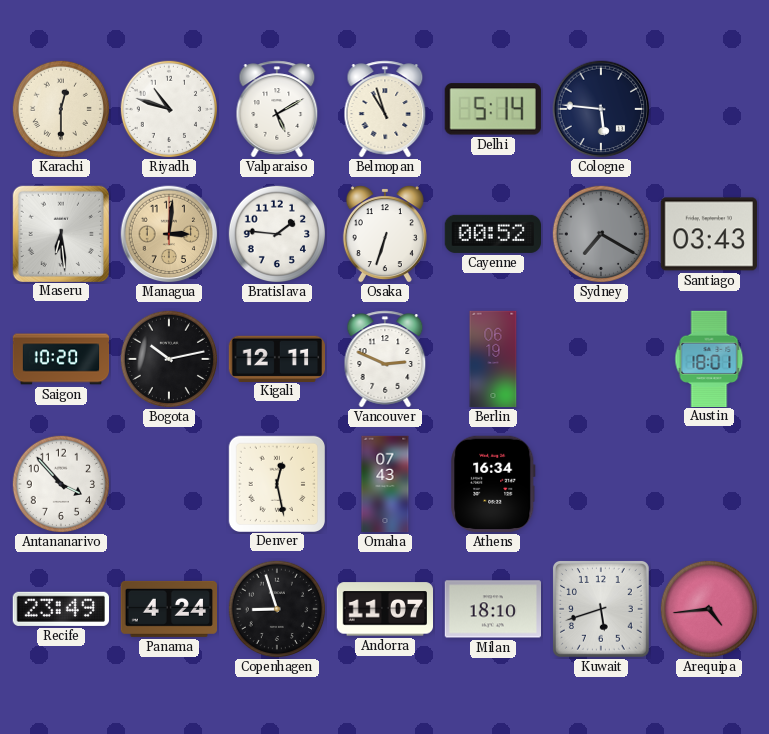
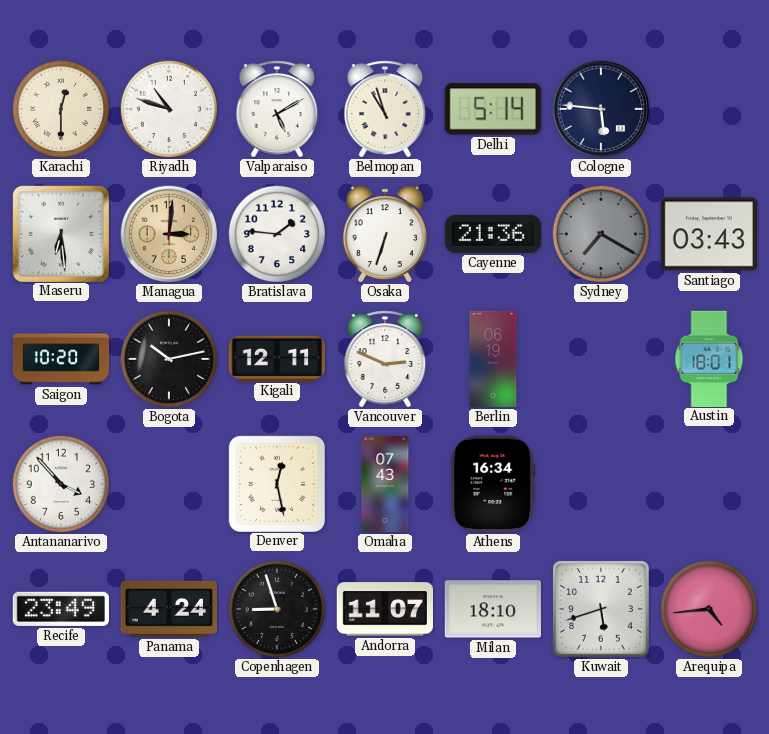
Cayenne: 00:52 -> 21:36 (492, 234)
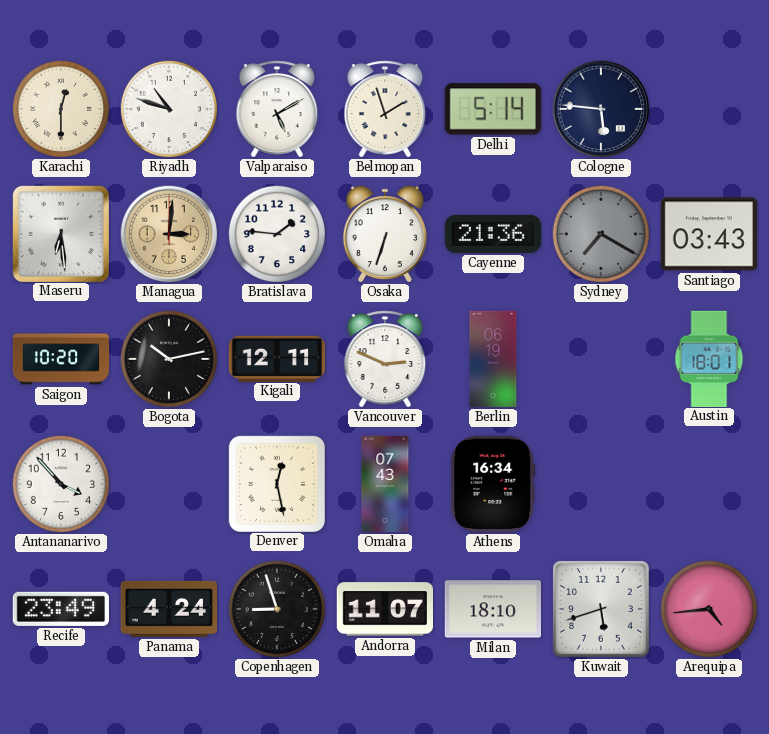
Belmopan: 10:57 -> 1:57 (385, 109)
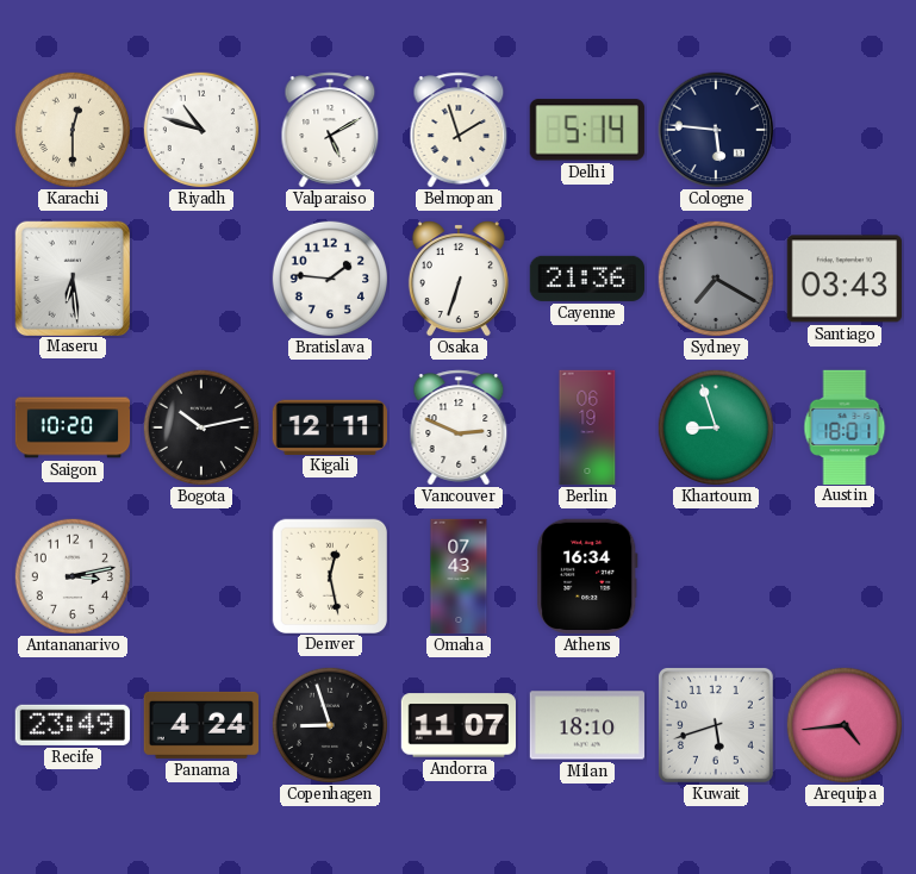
Managua: 3:01 -> none (169, 234)
Khartoum: none -> 8:57 (715, 426)
Antananarivo: 3:53 -> 3:13 (71, 575)
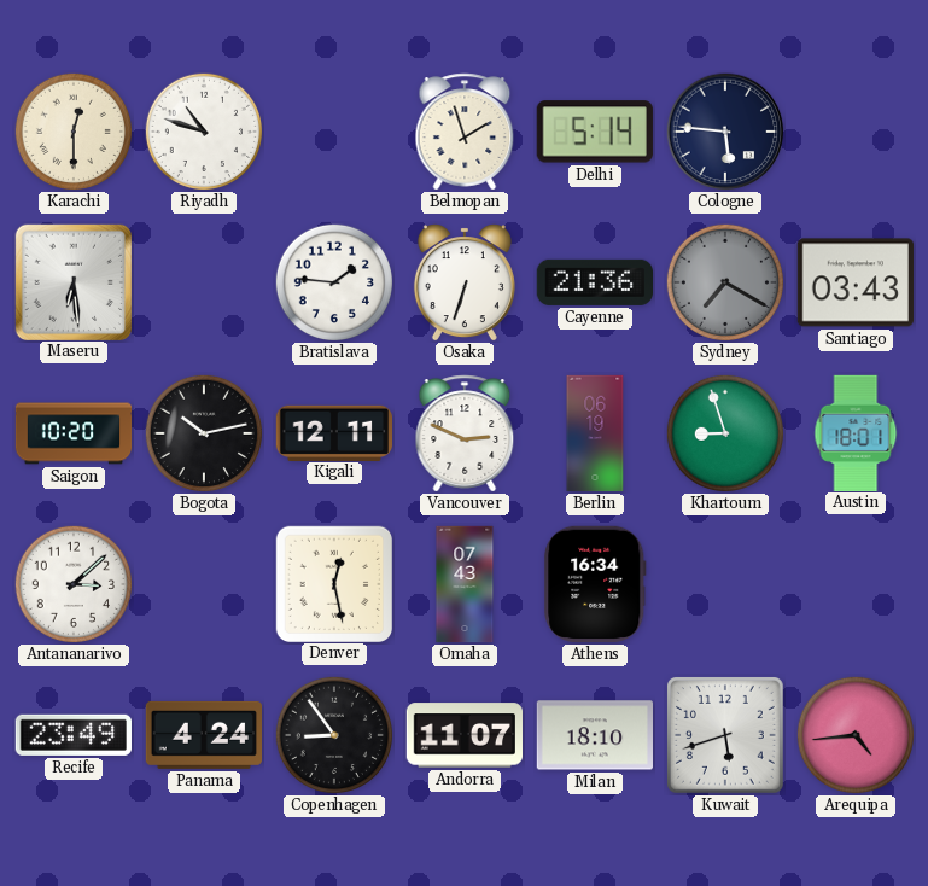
Valparaiso: 5:10 -> none (330, 130)
Antananarivo: 3:13 -> 3:08 (72, 583)
Copenhagen: 8:57 -> 8:54 (333, 734)
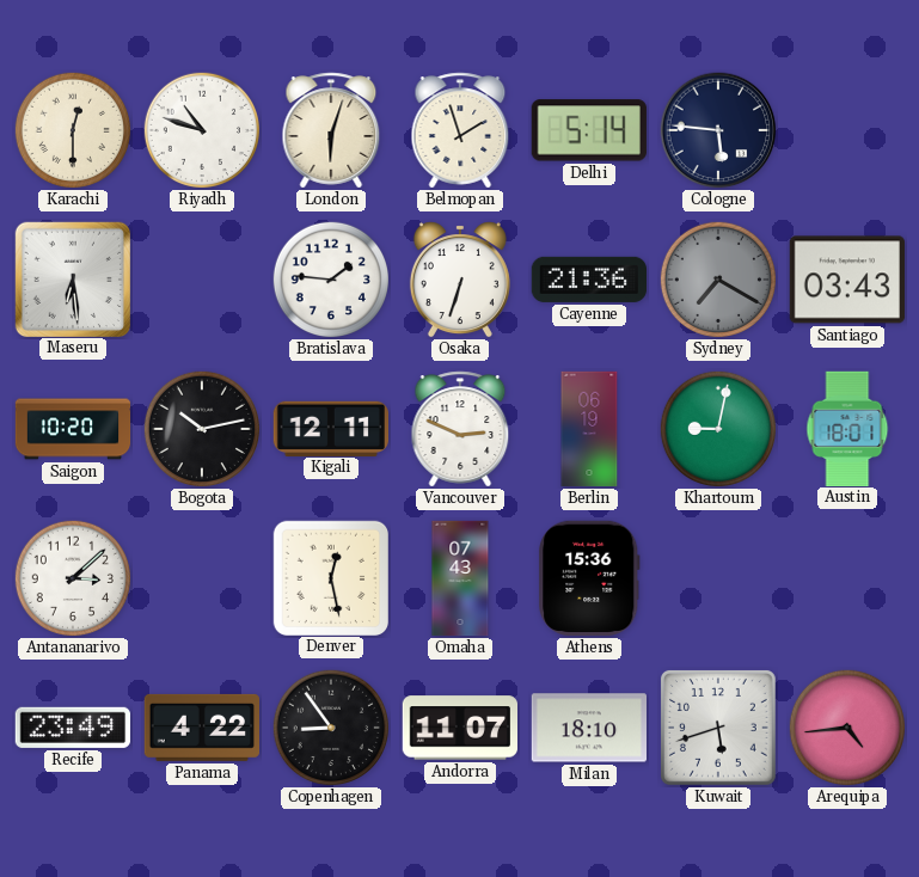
London: none -> 6:03 (331, 130)
Khartoum: 8:57 -> 9:02 (717, 428)
Athens: 16:34 -> 15:36 (589, 578)
Panama: 4:24 -> 4:22 (201, 728)
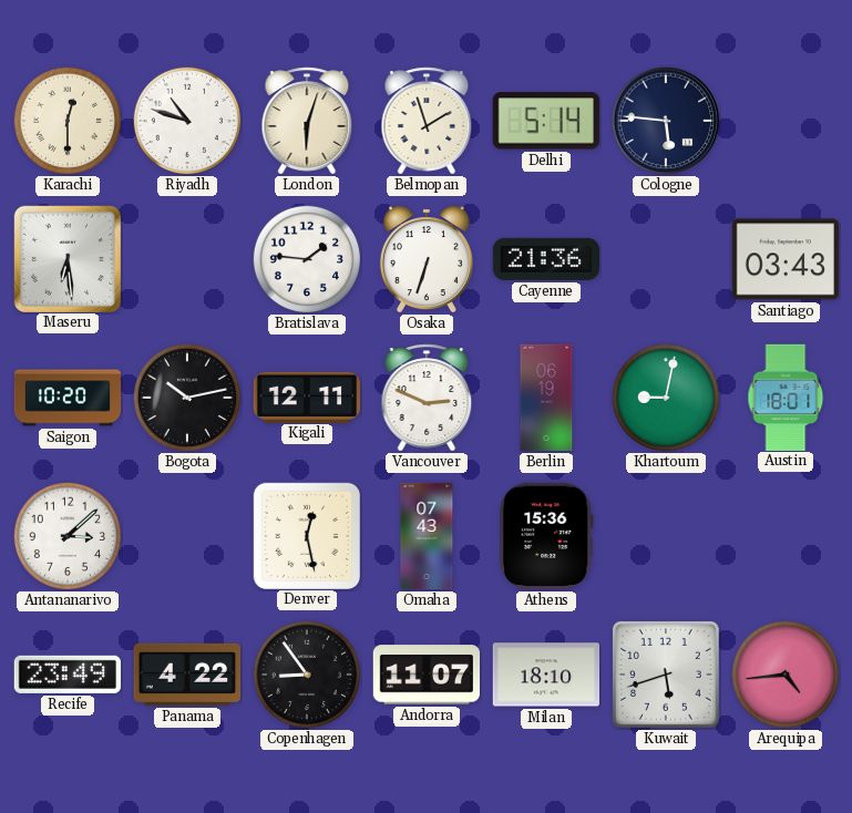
Sydney: 7:20 -> none (717, 278)
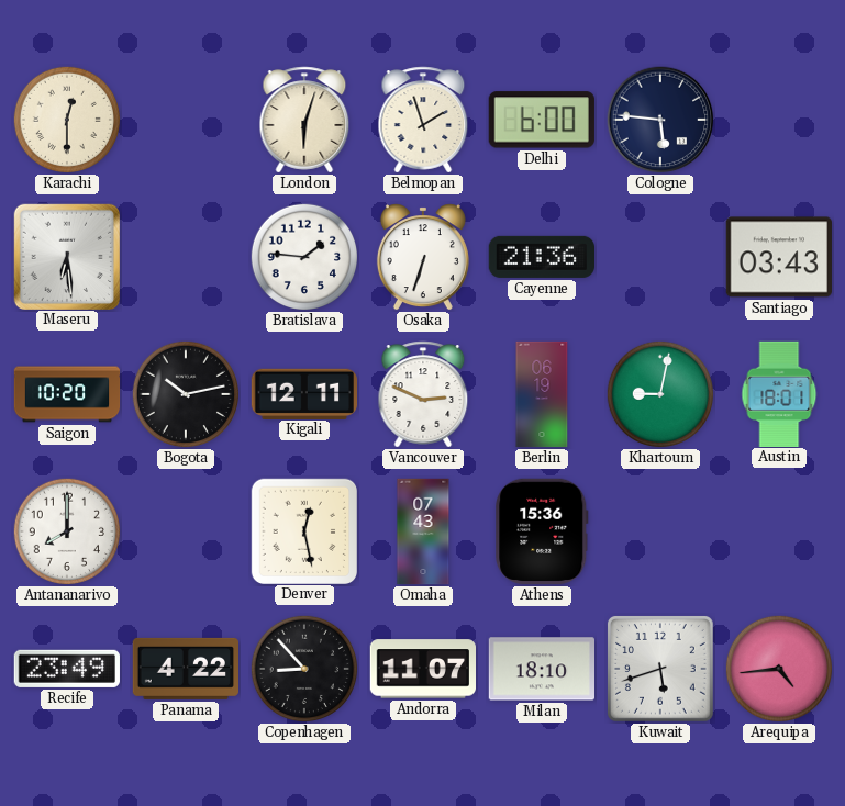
Riyadh: 10:48 -> none (186, 120)
Delhi: 5:14 -> 6:00 (542, 120)
Antananarivo: 3:08 -> 8:00 (66, 530)
Copenhagen: 8:54 -> 8:53 (303, 668)
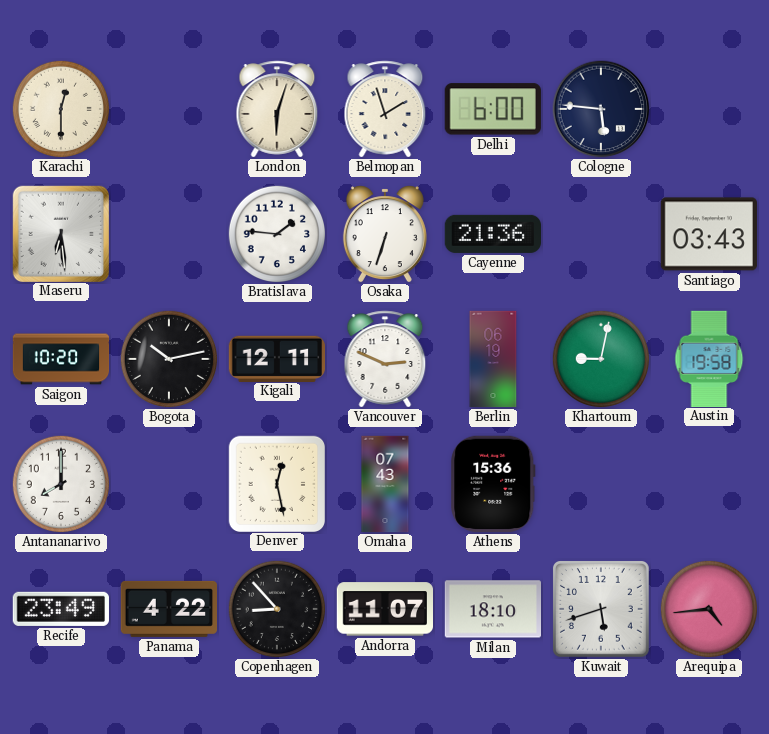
Austin: 18:01 -> 19:58 (709, 358)
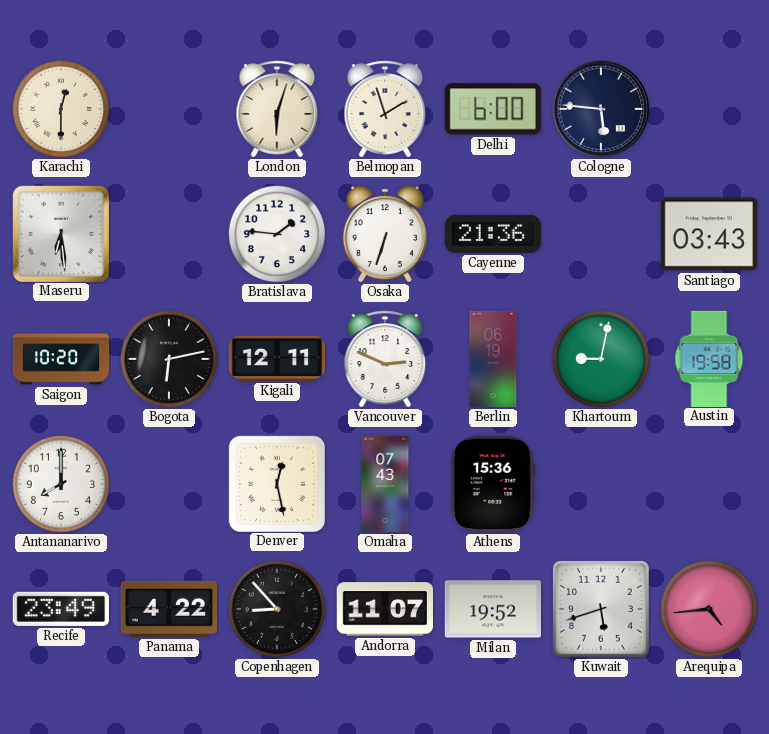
Bogota: 10:13 -> 6:13 (168, 358)
Milan: 18:10 -> 19:52 (492, 609)
